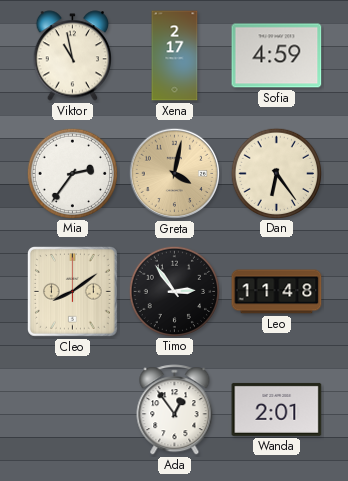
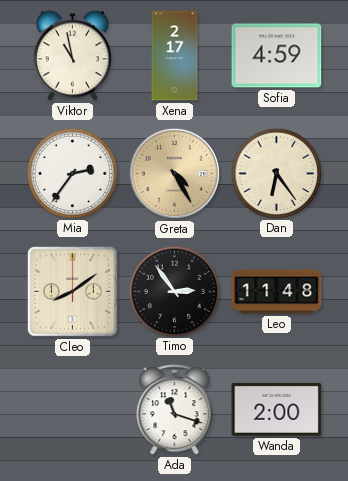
Greta: 4:02 -> 4:25 (175, 174)
Ada: 12:54 -> 11:18 (175, 410)
Wanda: 2:01 -> 2:00 (277, 409)
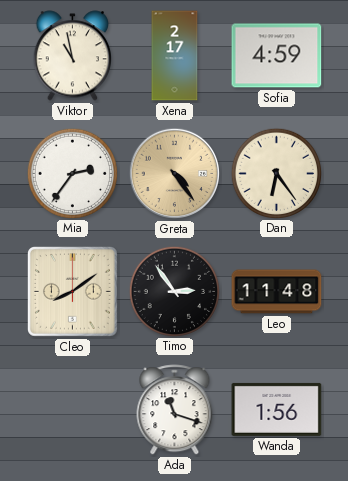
Greta: 4:25 -> 4:24 (175, 174)
Wanda: 2:00 -> 1:56 (277, 409)
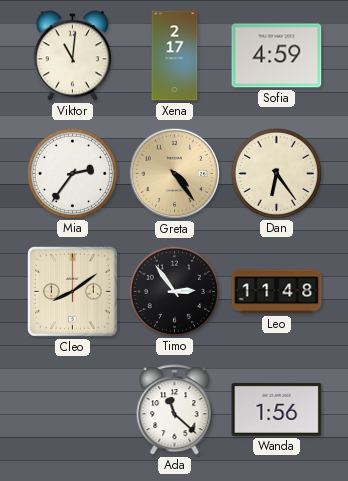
Viktor: 10:58 -> 11:01 (72, 56)
Ada: 11:18 -> 11:22 (175, 410)
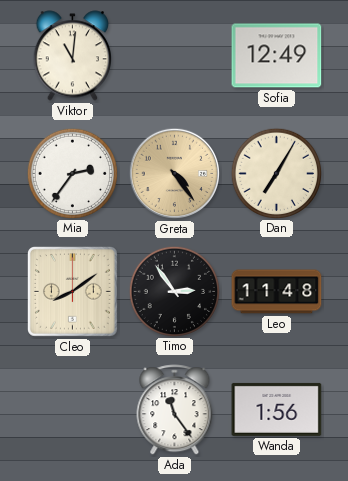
Xena: 2:17 -> none (175, 56)
Sofia: 4:59 -> 12:49 (277, 56)
Dan: 6:24 -> 7:05 (276, 173)
Ada: 11:22 -> 11:24 (175, 410)
